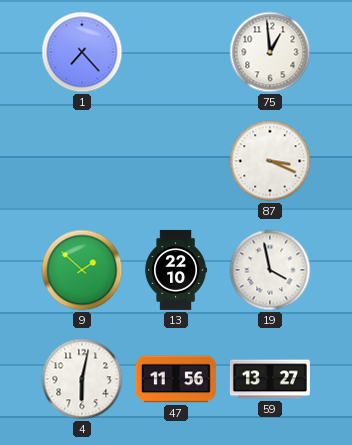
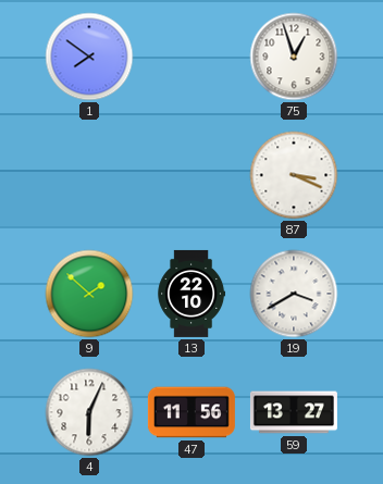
1: 7:23 -> 7:51 (89, 57)
75: 12:59 -> 12:57 (294, 57)
19: 3:58 -> 3:40 (294, 294)
4: 6:02 -> 6:04 (89, 412)
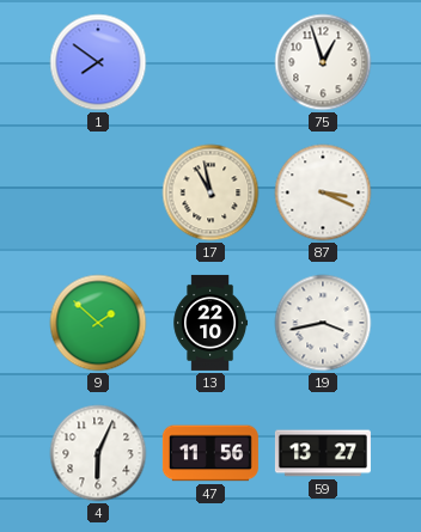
17: none -> 10:58 (210, 192)
19: 3:40 -> 3:43 (323, 323)
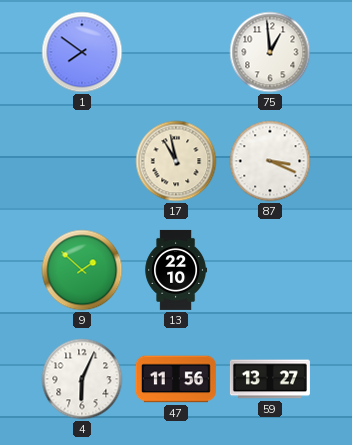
75: 12:57 -> 12:59 (270, 52)
19: 3:43 -> none (323, 323)
